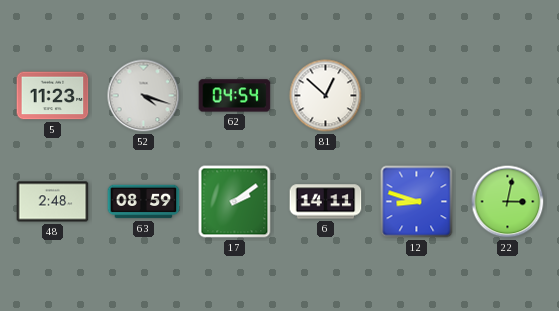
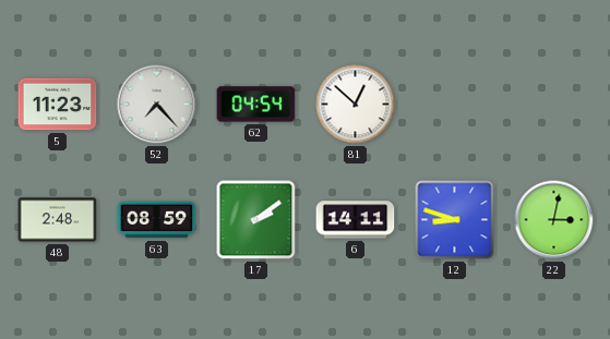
52: 4:18 -> 7:23 (157, 105)
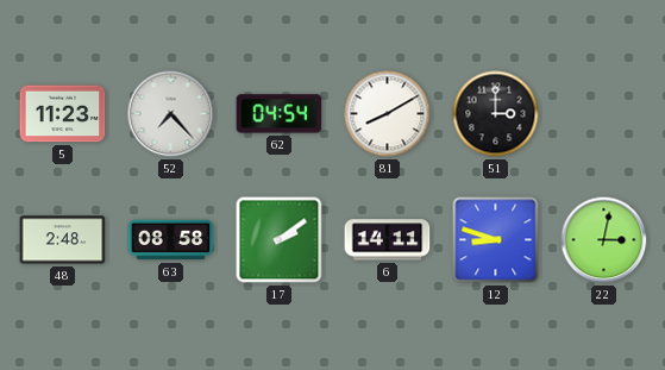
81: 12:52 -> 8:10 (388, 114)
51: none -> 3:00 (496, 114)
63: 08:59 -> 08:58 (171, 240)
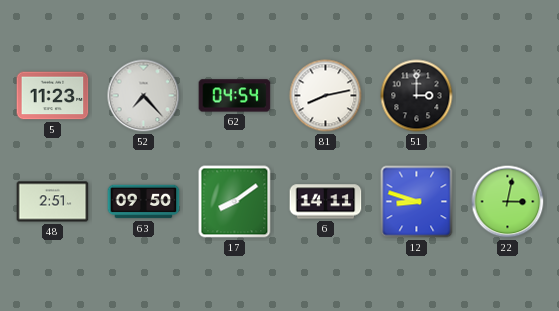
81: 8:10 -> 8:13 (326, 96)
48: 2:48 -> 2:51 (53, 202)
63: 08:58 -> 09:50 (144, 202)
17: 2:09 -> 8:09 (235, 202)
